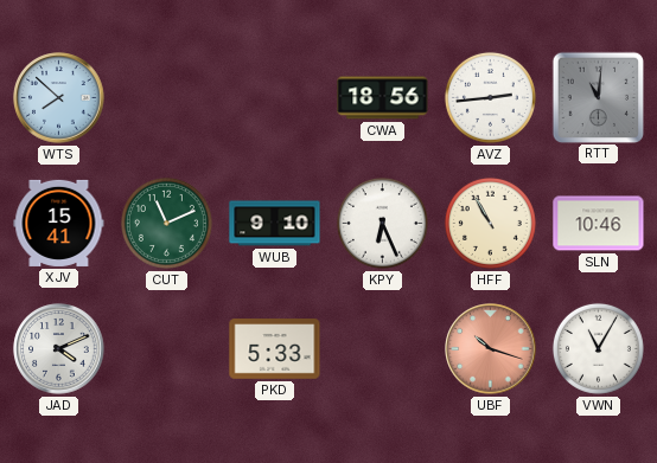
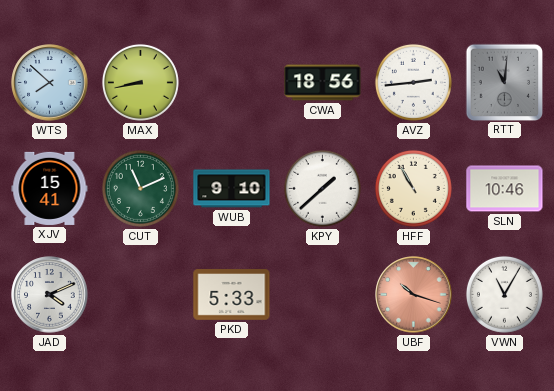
MAX: none -> 8:43 (140, 82)
KPY: 6:26 -> 1:38 (322, 188)
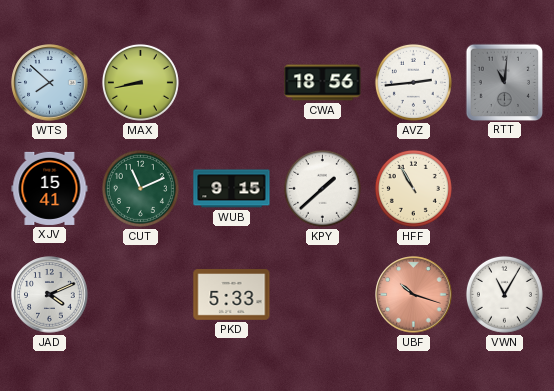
WUB: 9:10 -> 9:15 (232, 189)
SLN: 10:46 -> none (505, 189)
